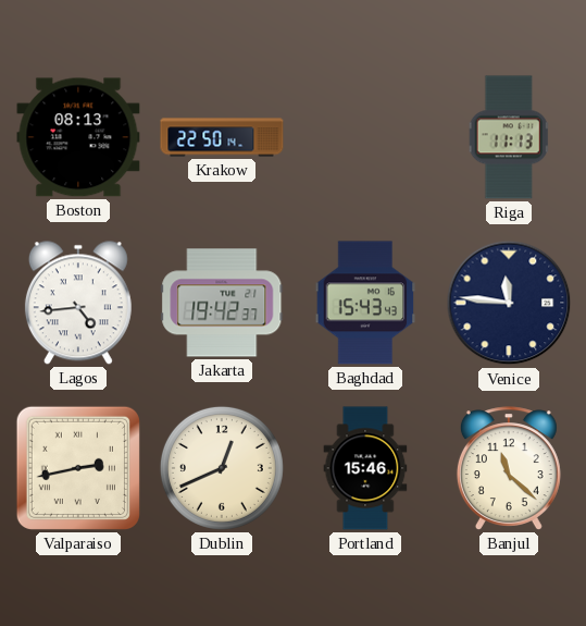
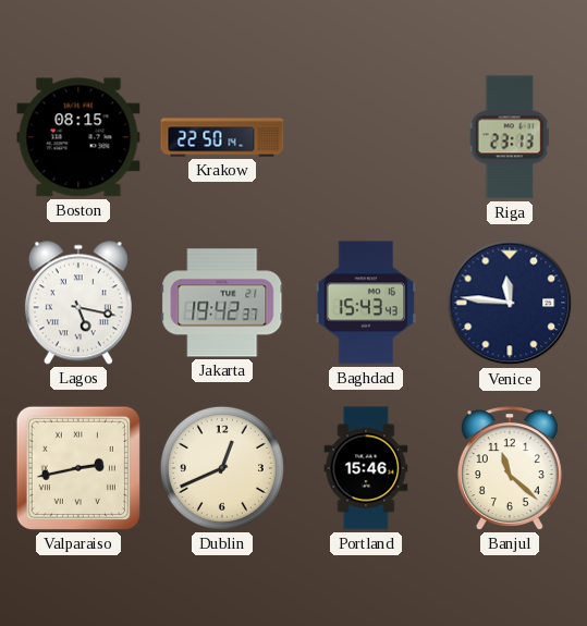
Boston: 08:13 -> 08:15 (78, 137)
Riga: 11:13 -> 23:13 (510, 137)
Lagos: 4:44 -> 5:17 (78, 303)
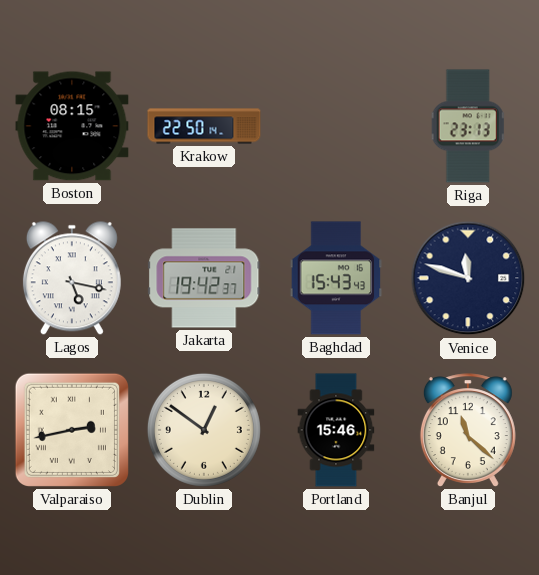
Venice: 11:46 -> 11:48 (468, 278)
Dublin: 12:41 -> 12:51 (204, 430)
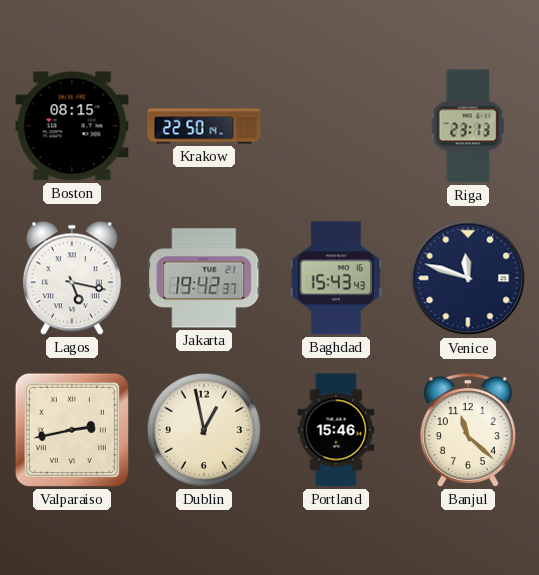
Dublin: 12:51 -> 12:58 (204, 430)
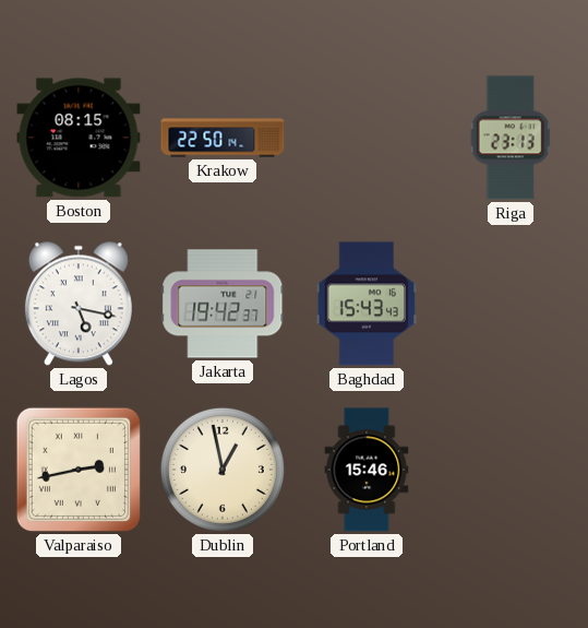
Venice: 11:48 -> none (468, 278)
Banjul: 11:22 -> none (468, 430)
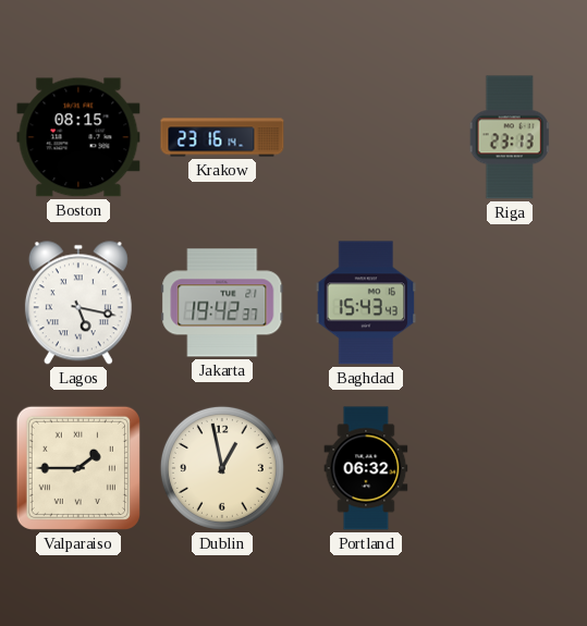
Krakow: 22:50 -> 23:16 (222, 137)
Valparaiso: 2:43 -> 1:45 (78, 468)
Portland: 15:46 -> 06:32 (366, 468)
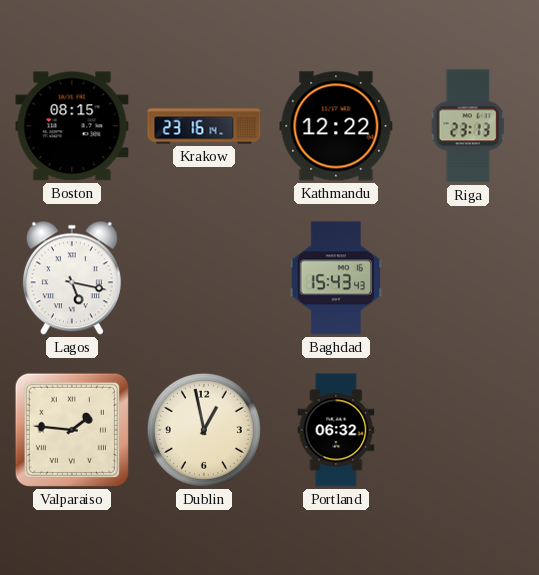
Kathmandu: none -> 12:22 (336, 126)
Jakarta: 19:42 -> none (222, 303)
Valparaiso: 1:45 -> 1:46 (72, 430)
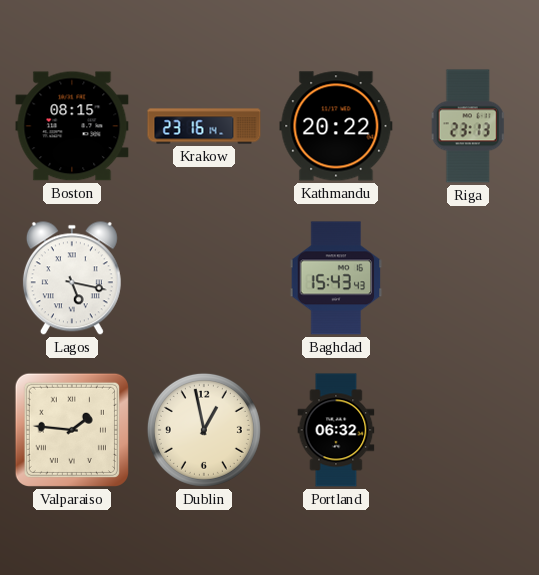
Kathmandu: 12:22 -> 20:22 (336, 126)
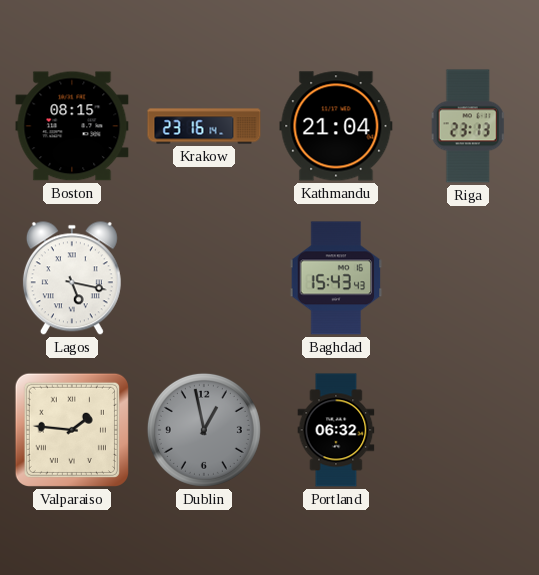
Kathmandu: 20:22 -> 21:04 (336, 126)
Dublin dial: cream -> grey (204, 430)
